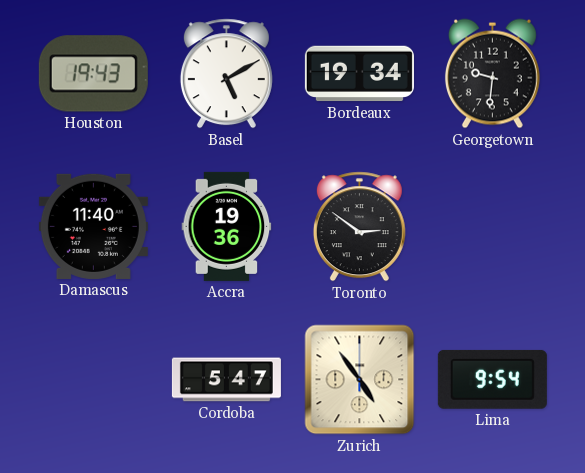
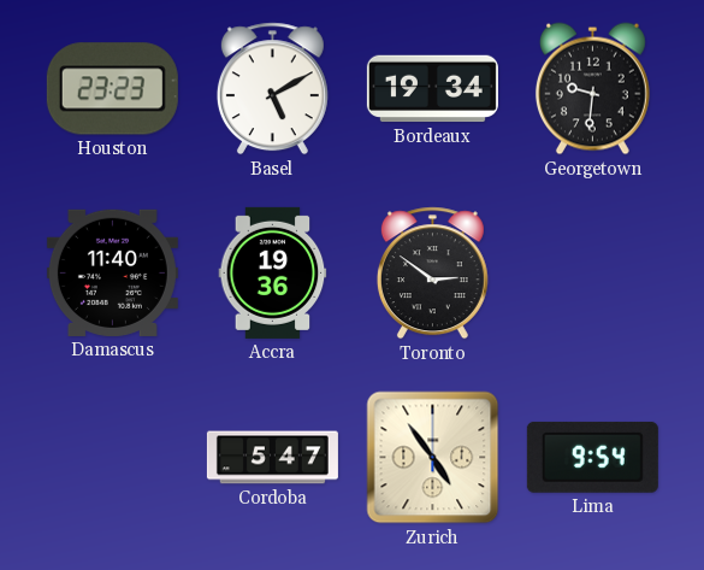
Houston: 19:43 -> 23:23 (112, 89)
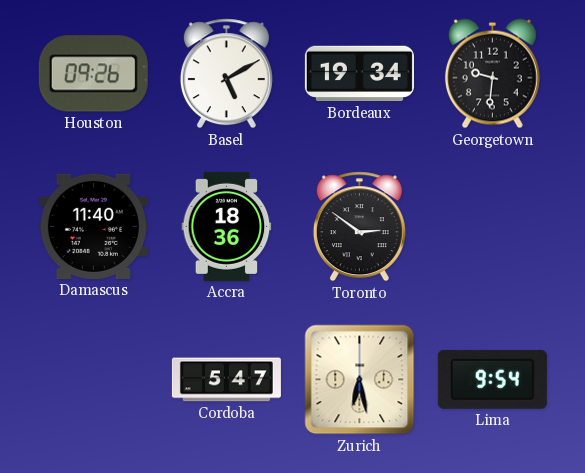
Houston: 23:23 -> 09:26 (93, 74)
Accra: 19:36 -> 18:36 (227, 226)
Zurich: 4:54 -> 6:28 (360, 380)
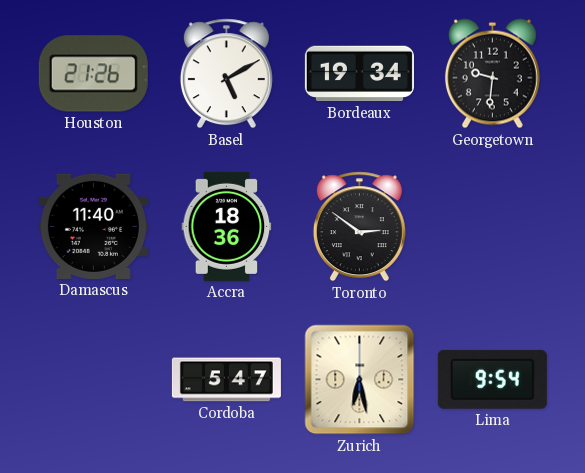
Houston: 09:26 -> 21:26 (93, 74)
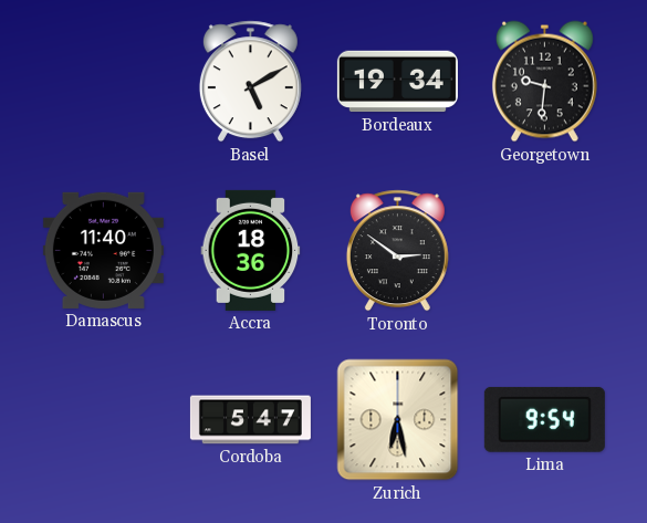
Houston: 21:26 -> none (93, 74)
